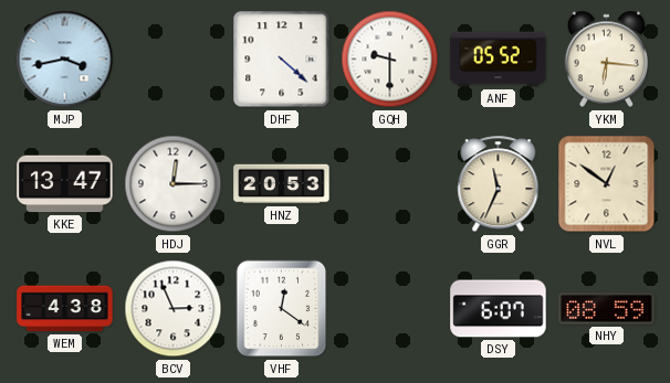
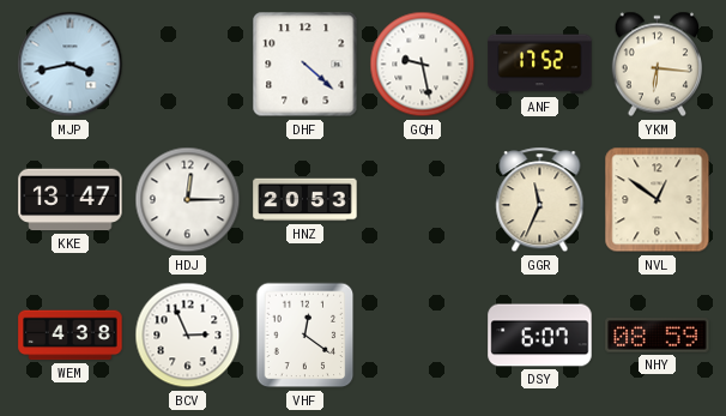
GQH: 9:30 -> 9:28 (423, 65)
ANF: 05:52 -> 17:52 (540, 65)
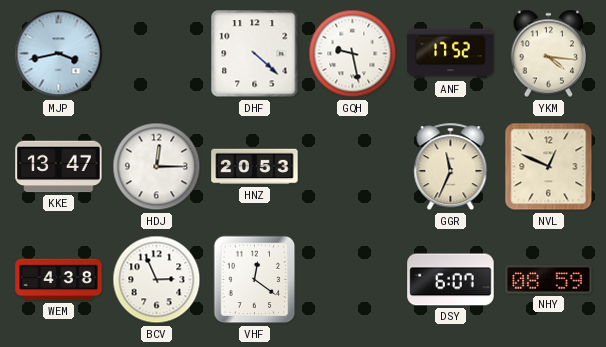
YKM: 6:16 -> 4:16 (548, 54)
NVL: 12:51 -> 12:49 (549, 167)
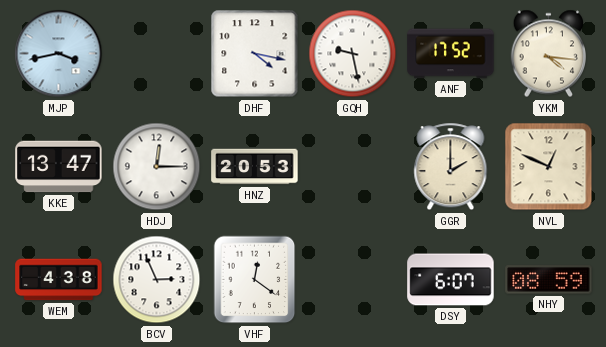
DHF: 4:22 -> 4:17 (255, 54)
GGR: 11:34 -> 2:00 (451, 167)
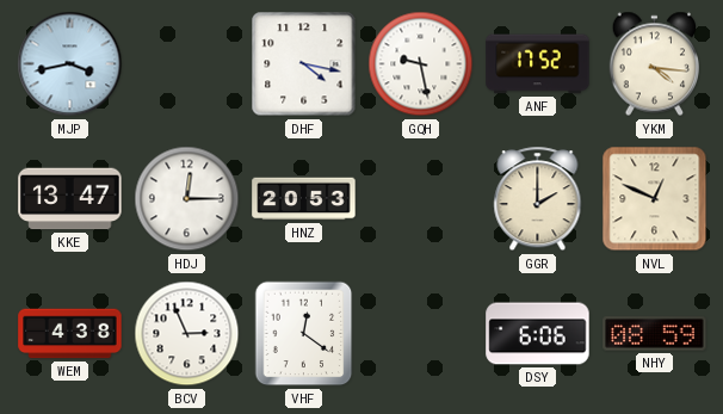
DSY: 6:07 -> 6:06 (538, 334)
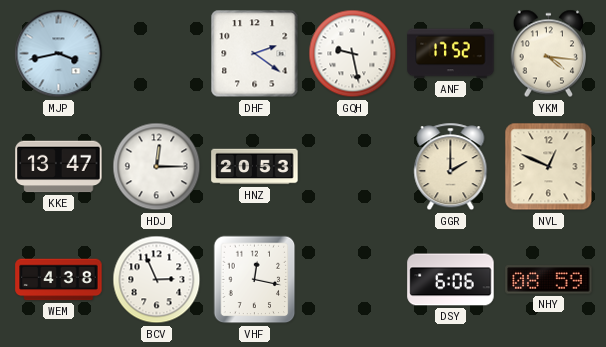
DHF: 4:17 -> 2:21 (255, 54)
VHF: 12:21 -> 12:17 (255, 280)
